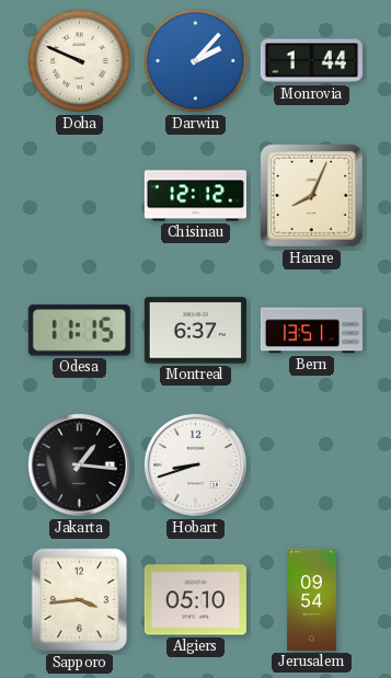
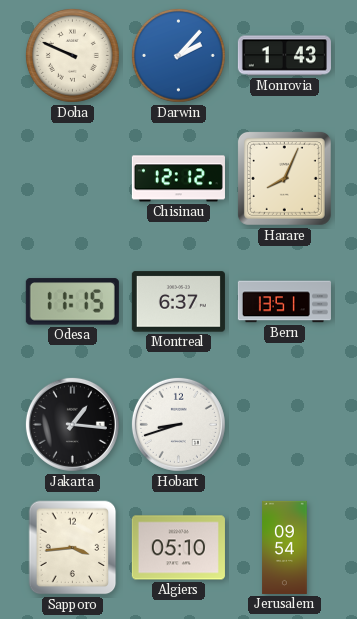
Monrovia: 1:44 -> 1:43 (284, 56)
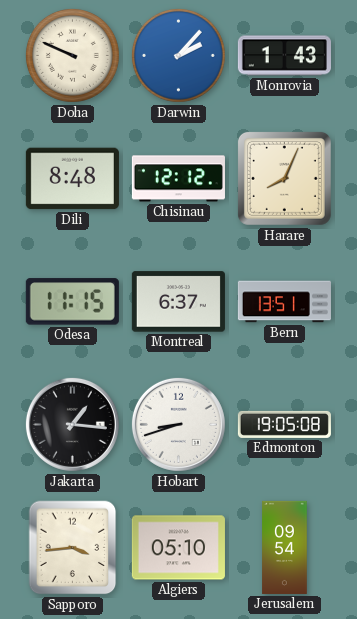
Dili: none -> 8:48 (72, 179)
Edmonton: none -> 19:05 (284, 424)
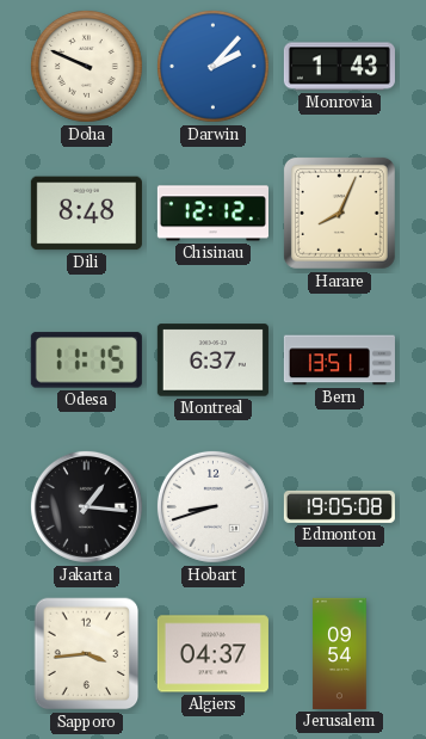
Algiers: 05:10 -> 04:37 (212, 654)
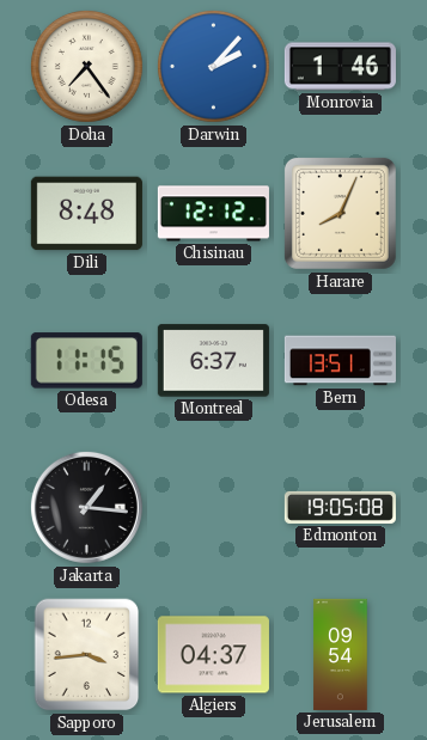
Doha: 9:49 -> 7:24 (86, 66)
Monrovia: 1:43 -> 1:46 (340, 67)
Hobart: 8:42 -> none (212, 506)
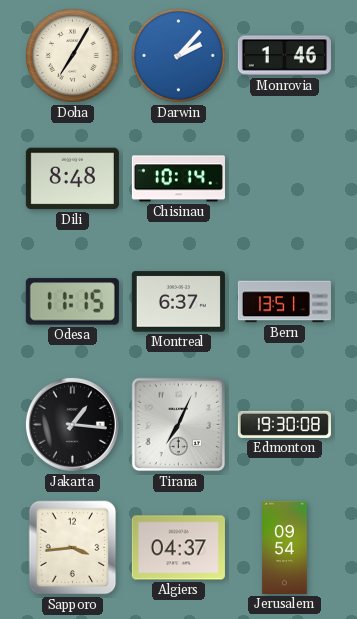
Doha: 7:24 -> 7:05 (72, 55)
Chisinau: 12:12 -> 10:14 (178, 179)
Harare: 8:04 -> none (340, 213)
Tirana: none -> 7:04 (179, 425)
Edmonton: 19:05 -> 19:30 (284, 424)
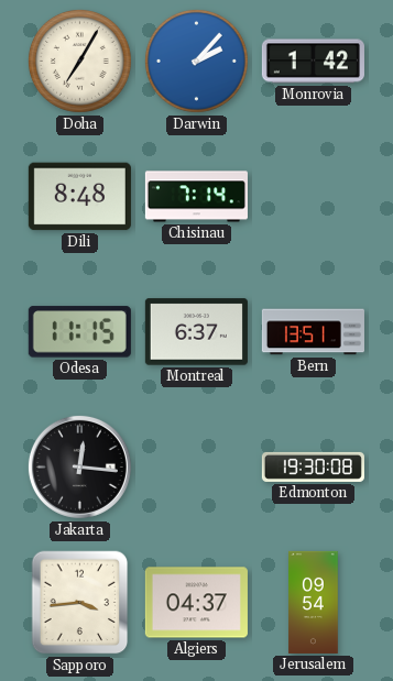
Monrovia: 1:46 -> 1:42 (313, 62)
Chisinau: 10:14 -> 7:14 (196, 197)
Jakarta: 1:16 -> 12:16 (79, 466)
Tirana: 7:04 -> none (179, 425)
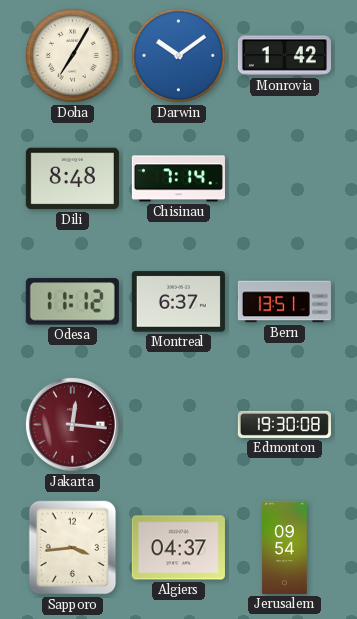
Darwin: 2:07 -> 10:09 (178, 55)
Odesa: 11:15 -> 11:12 (72, 302)
Jakarta dial: black -> burgundy (72, 424)
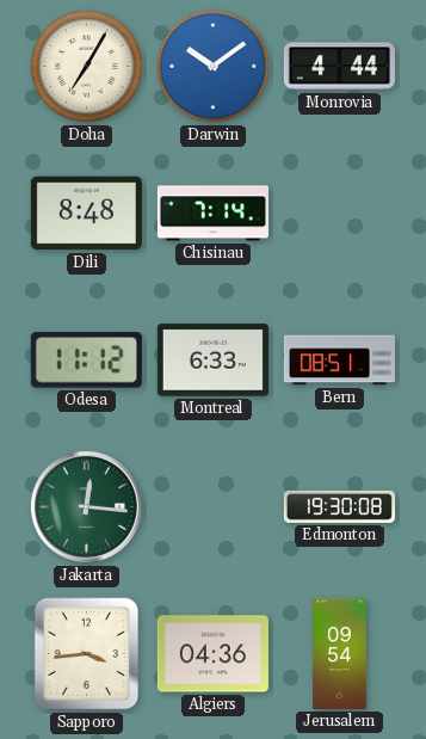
Monrovia: 1:42 -> 4:44 (339, 67)
Montreal: 6:37 -> 6:33 (212, 361)
Bern: 13:51 -> 08:51 (339, 361)
Jakarta dial: burgundy -> green (86, 506)
Algiers: 04:37 -> 04:36 (212, 654)
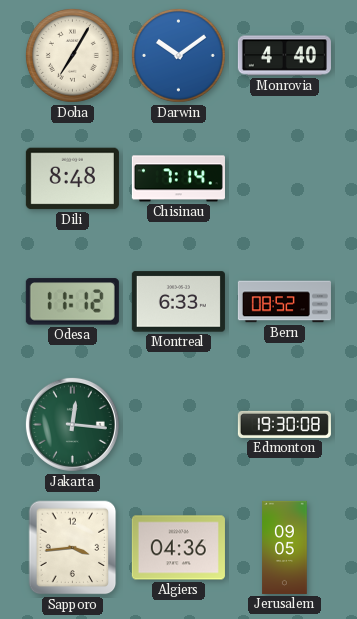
Monrovia: 4:44 -> 4:40 (284, 56)
Bern: 08:51 -> 08:52 (284, 302)
Jerusalem: 09:54 -> 09:05 (285, 547)
